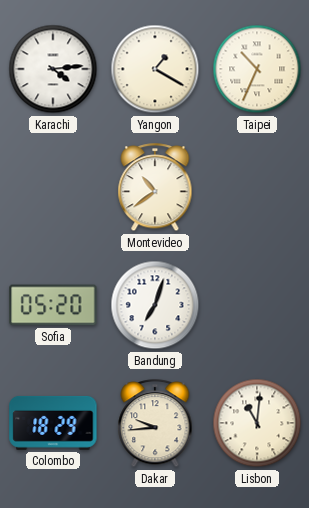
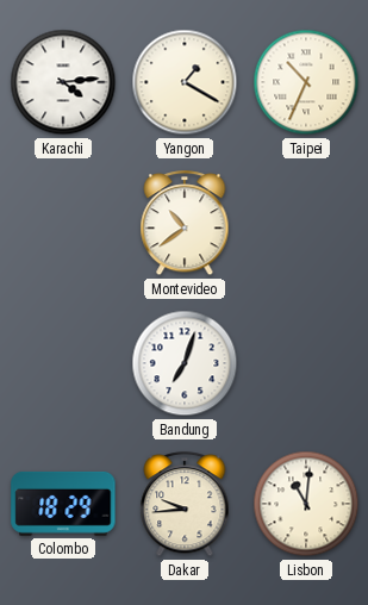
Sofia: 05:20 -> none (53, 305)
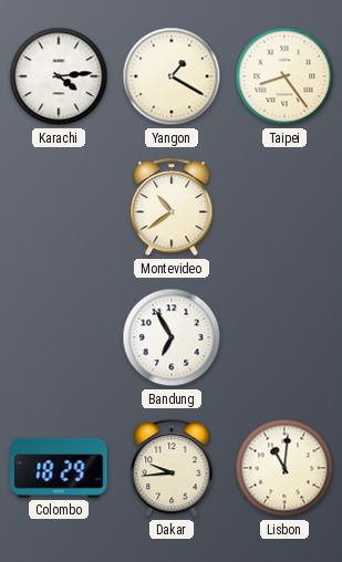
Taipei: 10:34 -> 8:24 (284, 76)
Bandung: 7:03 -> 6:55 (172, 337)
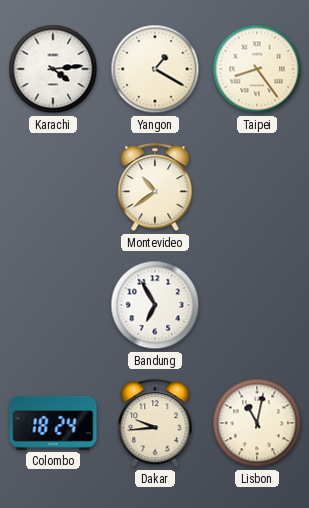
Colombo: 18:29 -> 18:24 (53, 423)
Lisbon: 11:01 -> 11:02 (257, 423)
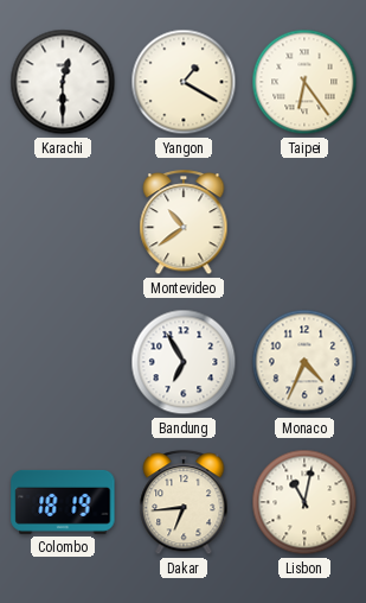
Karachi: 4:14 -> 12:30 (63, 82)
Taipei: 8:24 -> 6:24 (304, 82)
Monaco: none -> 4:34 (304, 362)
Colombo: 18:24 -> 18:19 (63, 502)
Dakar: 9:44 -> 6:44 (184, 503)
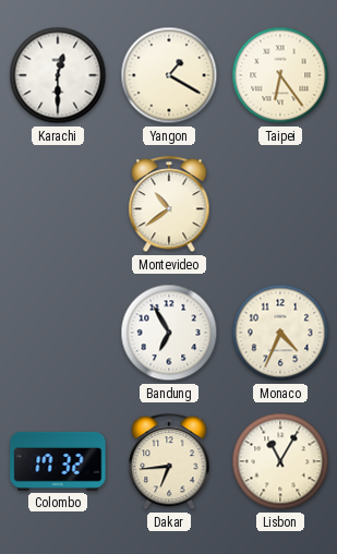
Colombo: 18:19 -> 17:32 (58, 461)
Lisbon: 11:02 -> 11:05 (280, 461)
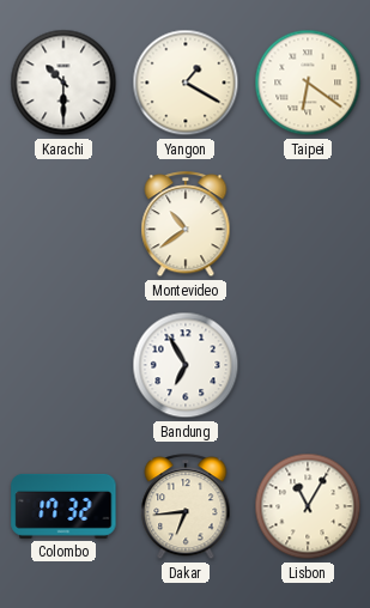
Karachi: 12:30 -> 10:30 (63, 83)
Taipei: 6:24 -> 6:21 (308, 83)
Monaco: 4:34 -> none (280, 333)
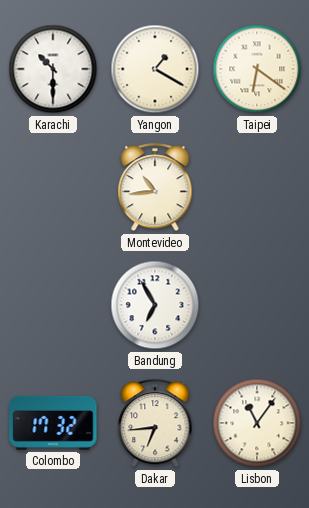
Montevideo: 10:39 -> 10:44 (155, 188)
Lisbon: 11:05 -> 11:06 (257, 423)
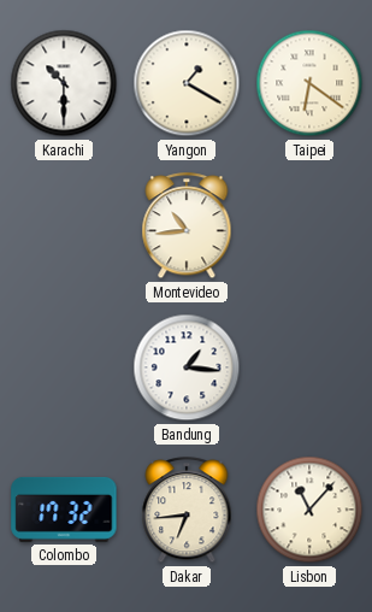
Bandung: 6:55 -> 1:16 (187, 367)
Lisbon: 11:06 -> 11:07 (309, 510)
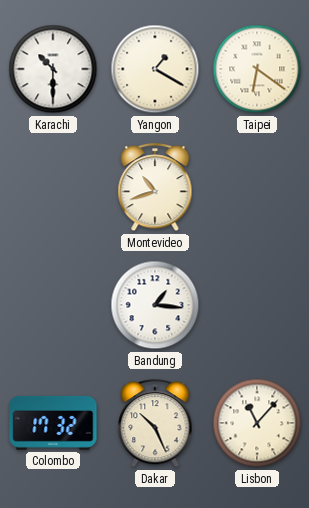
Montevideo: 10:44 -> 10:42 (155, 188)
Dakar: 6:44 -> 10:26 (155, 424)
